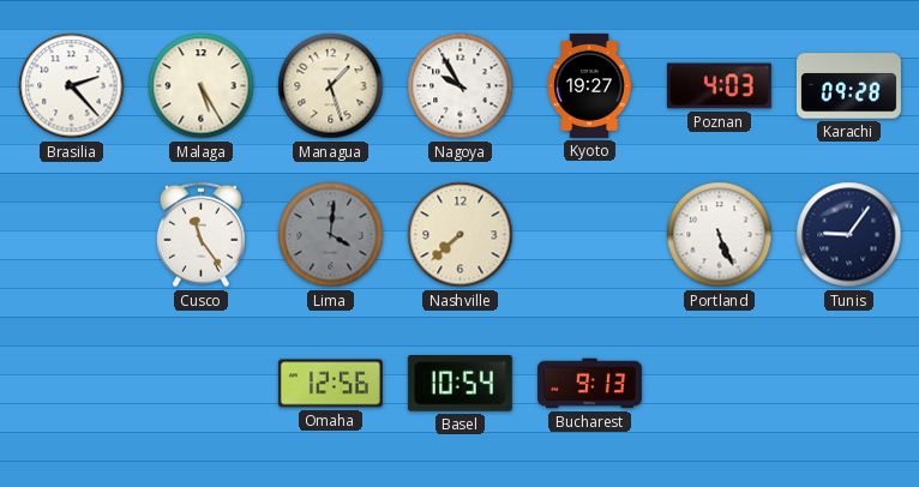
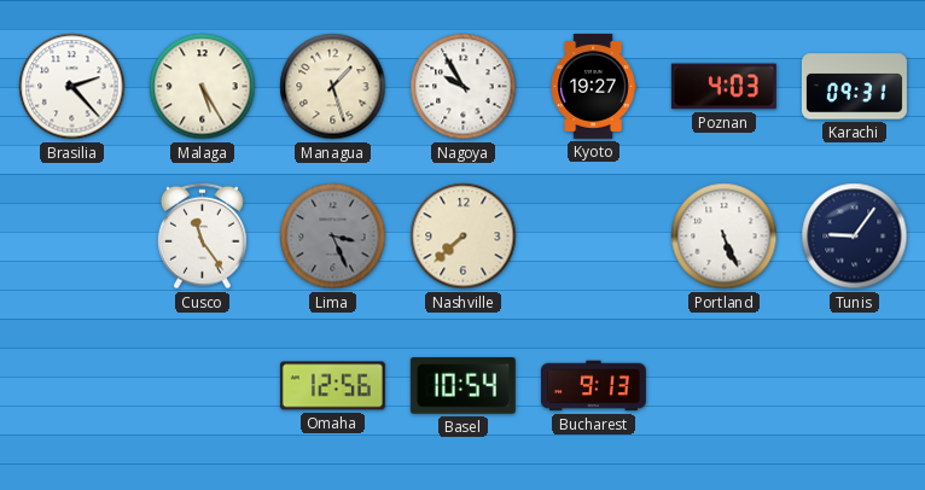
Karachi: 09:28 -> 09:31 (854, 87)
Lima: 4:01 -> 3:26 (333, 237)
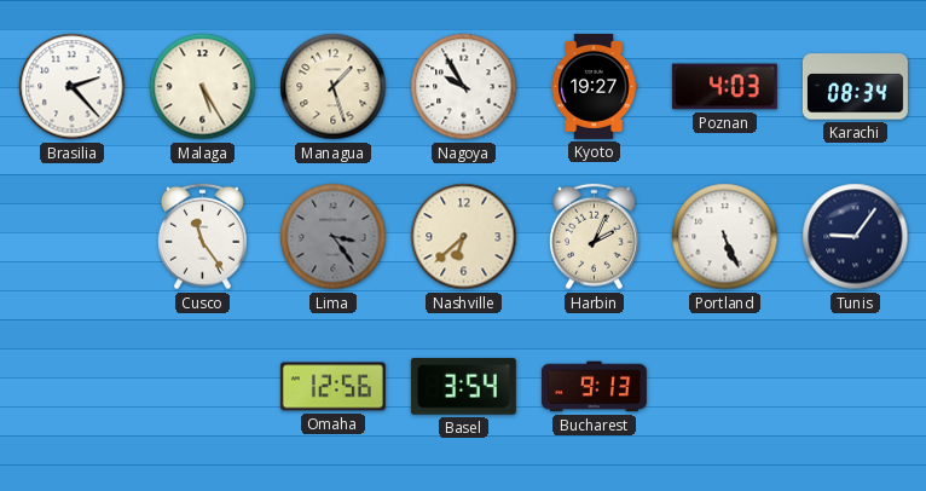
Karachi: 09:31 -> 08:34 (855, 87)
Lima: 3:26 -> 3:24 (334, 237)
Nashville: 7:38 -> 6:38 (464, 237)
Harbin: none -> 2:04 (595, 237)
Basel: 10:54 -> 3:54 (463, 387)
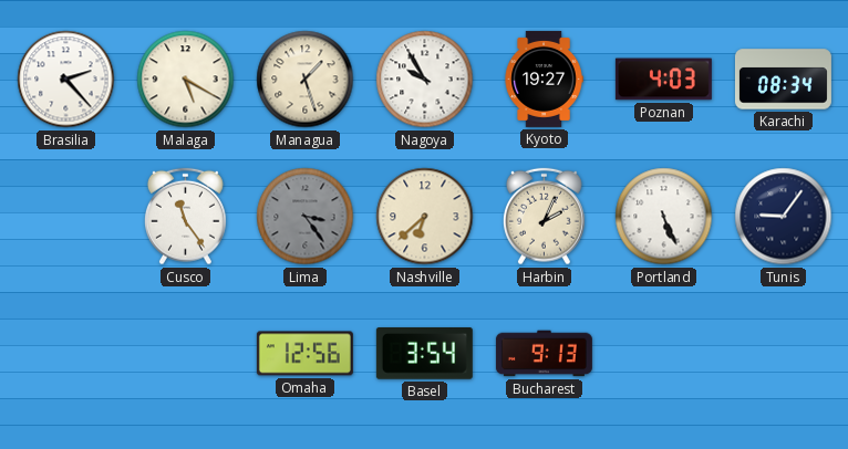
Malaga: 5:25 -> 5:20 (186, 80)
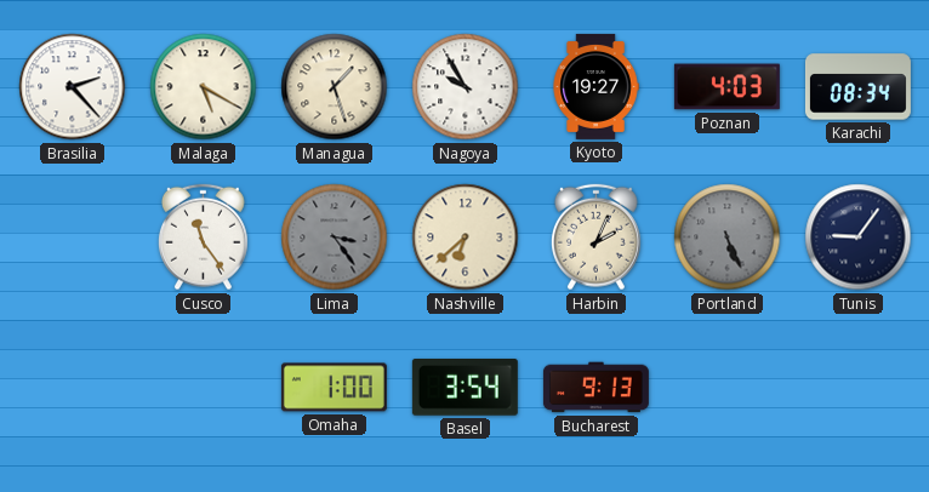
Portland dial: white -> grey (728, 238)
Omaha: 12:56 -> 1:00 (334, 388)
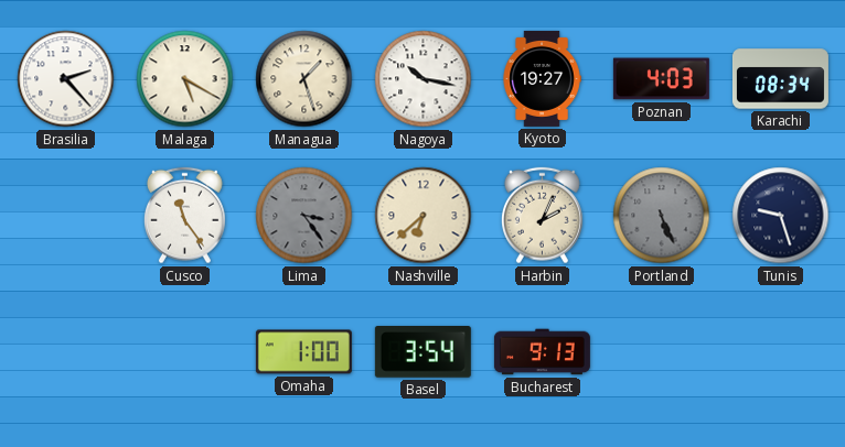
Nagoya: 9:55 -> 10:17 (424, 79)
Tunis: 9:06 -> 9:27 (781, 216)
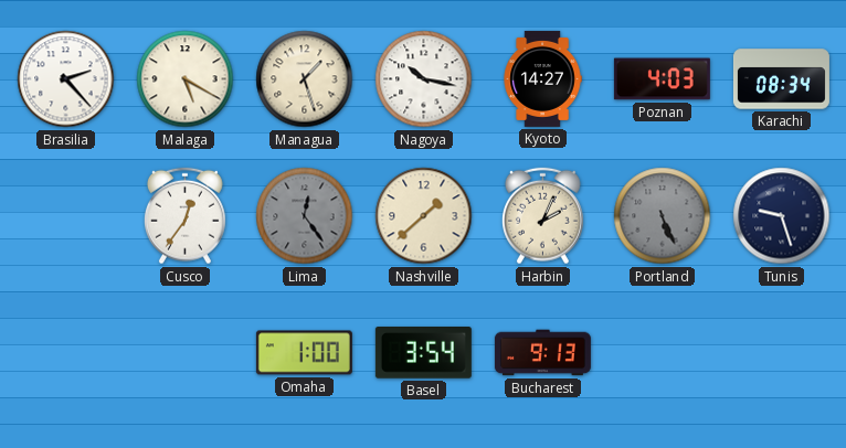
Kyoto: 19:27 -> 14:27 (542, 78)
Cusco: 11:24 -> 12:36 (186, 216)
Lima: 3:24 -> 12:24 (305, 216)
Nashville: 6:38 -> 1:38 (424, 216)
